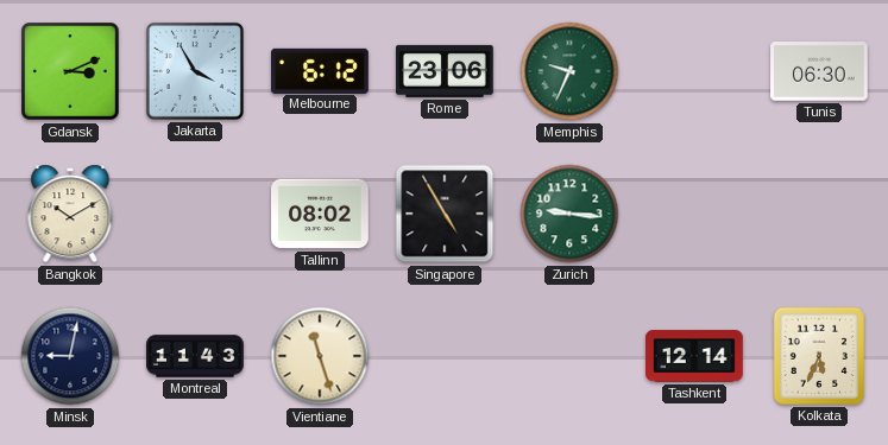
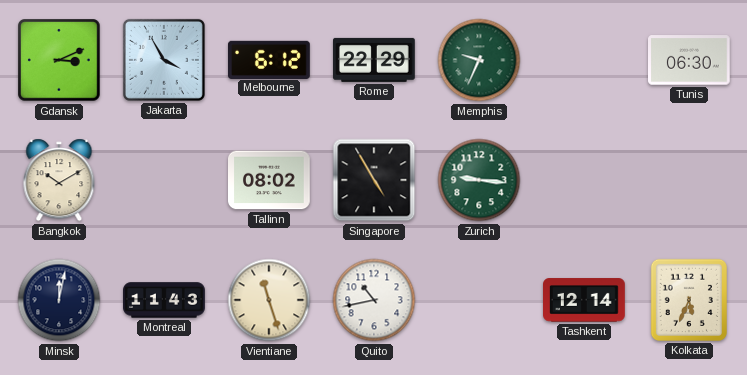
Rome: 23:06 -> 22:29 (375, 60)
Minsk: 9:02 -> 12:02 (59, 300)
Quito: none -> 10:43 (374, 300)
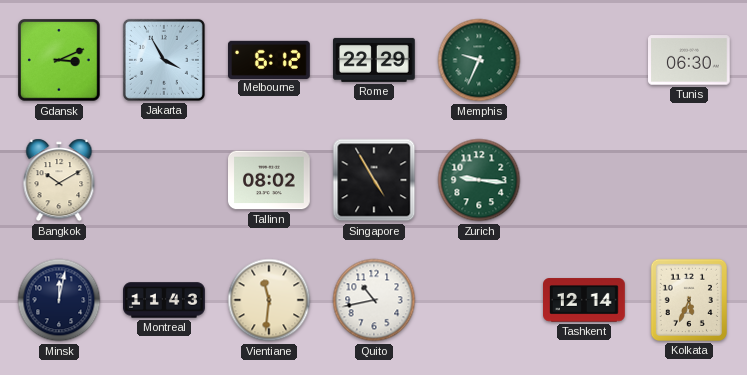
Vientiane: 11:27 -> 11:31 (269, 300)
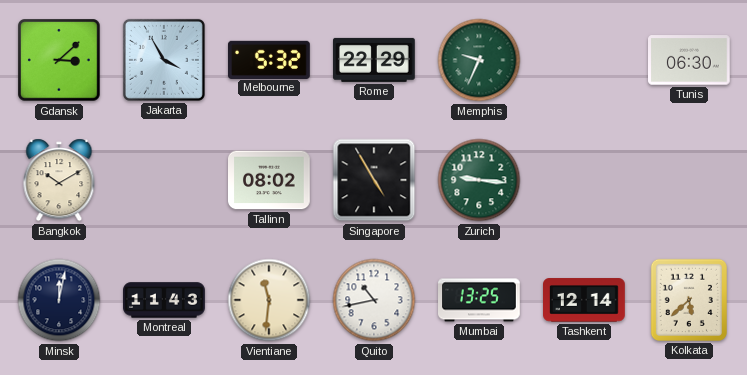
Gdansk: 3:11 -> 3:08 (59, 60)
Melbourne: 6:12 -> 5:32 (270, 59)
Mumbai: none -> 13:25 (480, 300)
Kolkata: 5:34 -> 5:38 (689, 300)
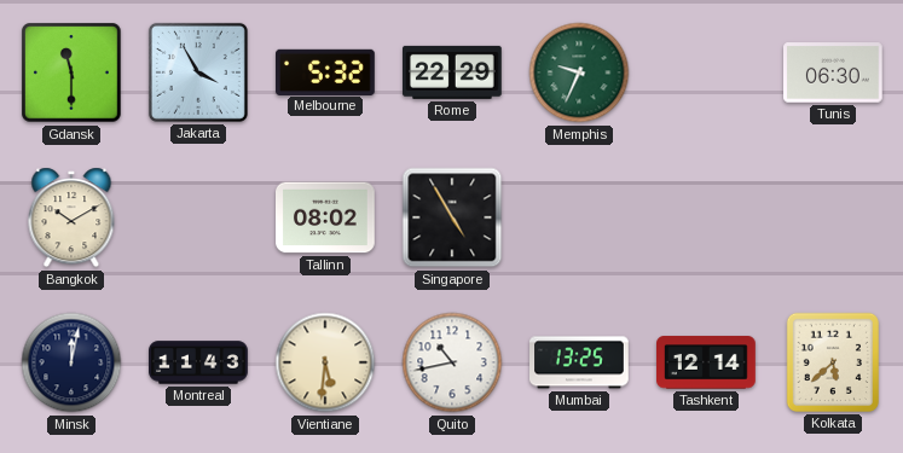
Gdansk: 3:08 -> 11:30 (71, 72)
Zurich: 9:16 -> none (479, 180)
Vientiane: 11:31 -> 5:31 (325, 362)
